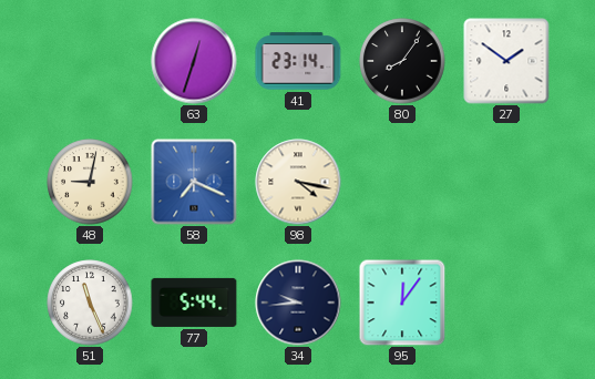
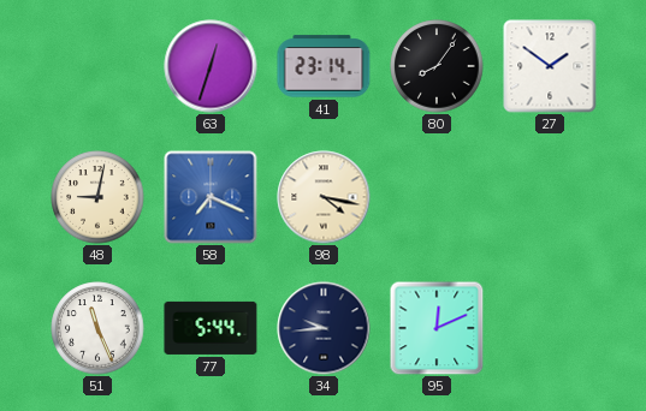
95: 12:06 -> 12:11 (437, 328)
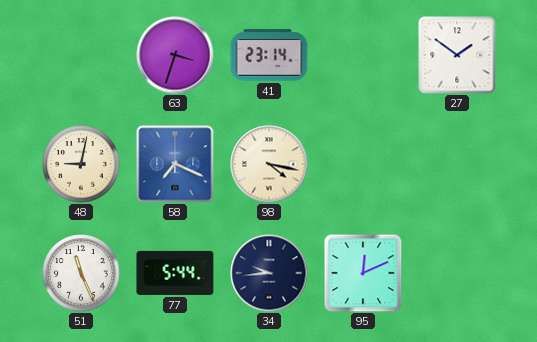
63: 12:33 -> 3:33 (175, 55)
80: 8:06 -> none (437, 66)
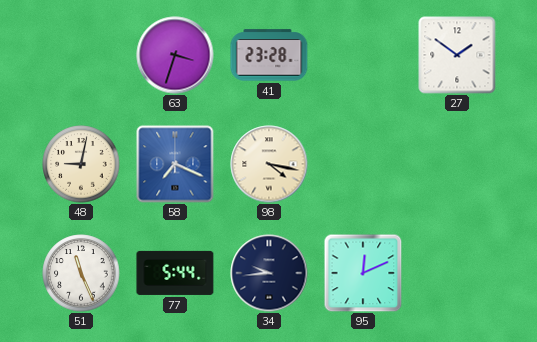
41: 23:14 -> 23:28 (269, 55)
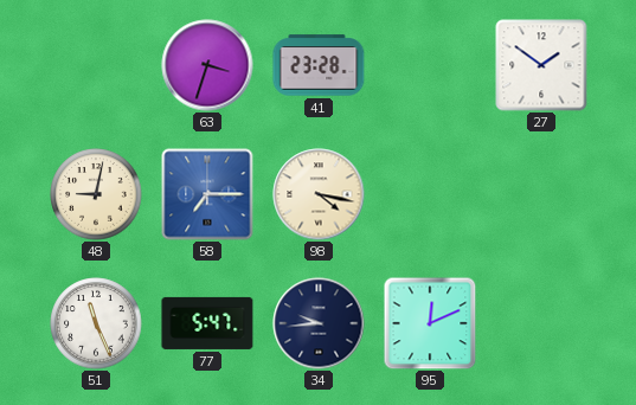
58: 7:19 -> 7:15 (207, 194)
77: 5:44 -> 5:47 (207, 323)
